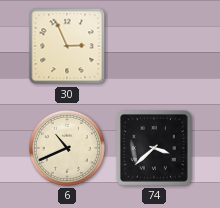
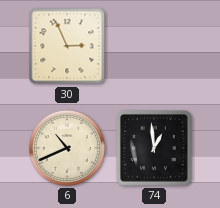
74: 3:38 -> 12:59 (154, 148)
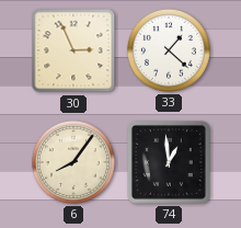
33: none -> 1:22 (169, 50)
6: 10:41 -> 8:06 (73, 162)
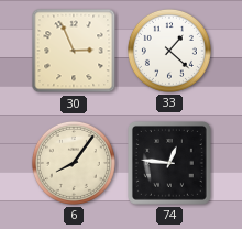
74: 12:59 -> 12:46 (169, 163)
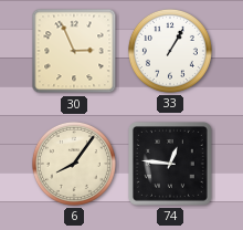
33: 1:22 -> 1:05 (170, 51)
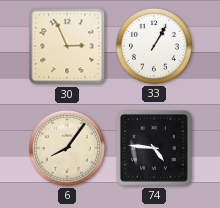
74: 12:46 -> 4:46 (154, 148)
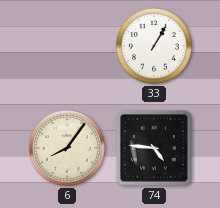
30: 2:56 -> none (67, 46)
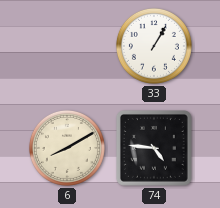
6: 8:06 -> 8:10 (67, 148)
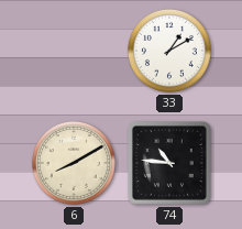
33: 1:05 -> 1:10 (169, 51)
74: 4:46 -> 10:46 (169, 163)
